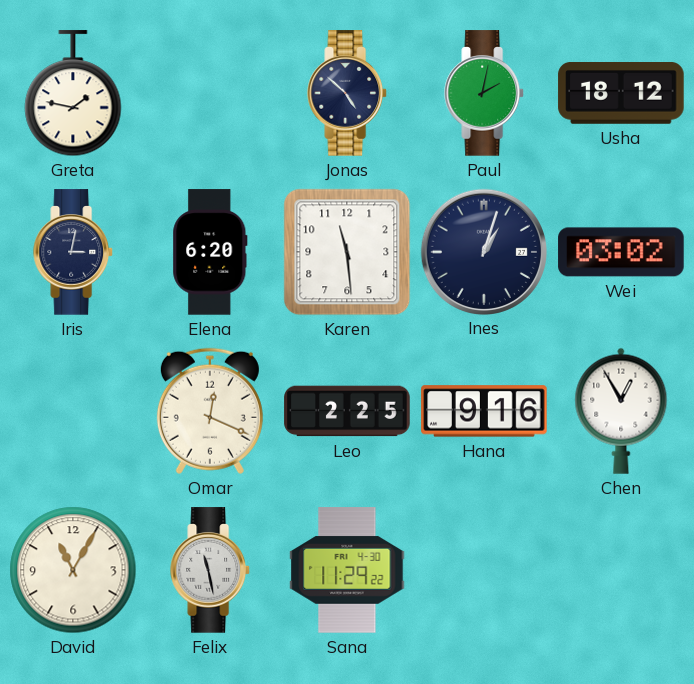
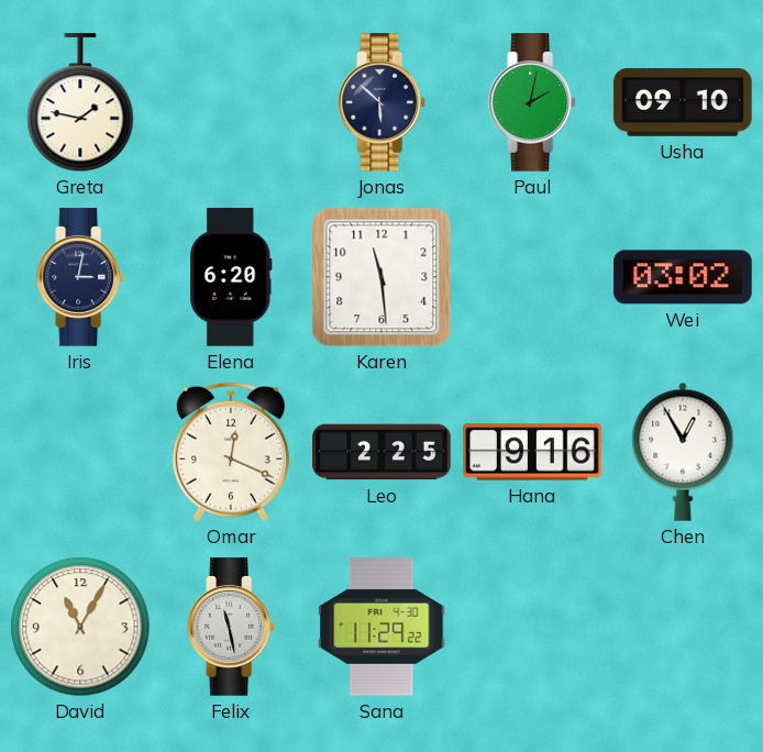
Jonas: 4:52 -> 5:52 (383, 102)
Usha: 18:12 -> 09:10 (683, 103)
Ines: 1:03 -> none (483, 251)
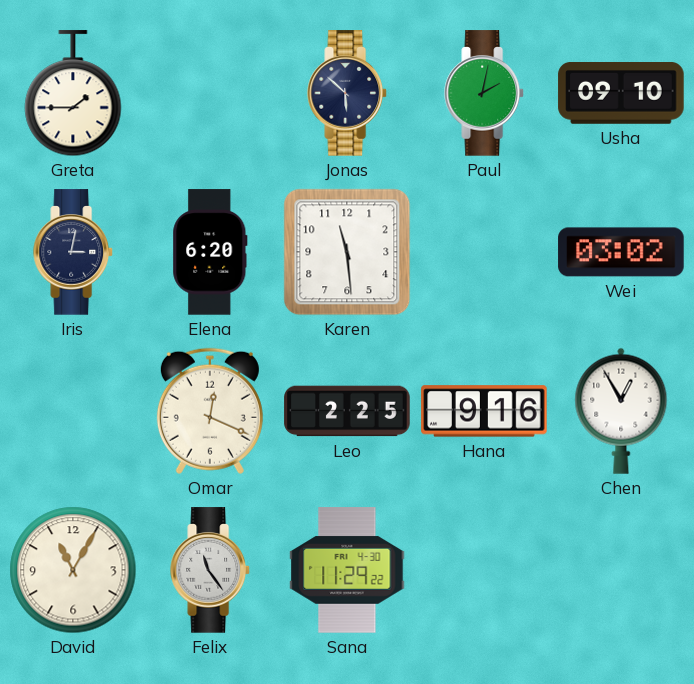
Greta: 1:47 -> 1:45 (73, 94)
Felix: 11:28 -> 11:24 (211, 570)
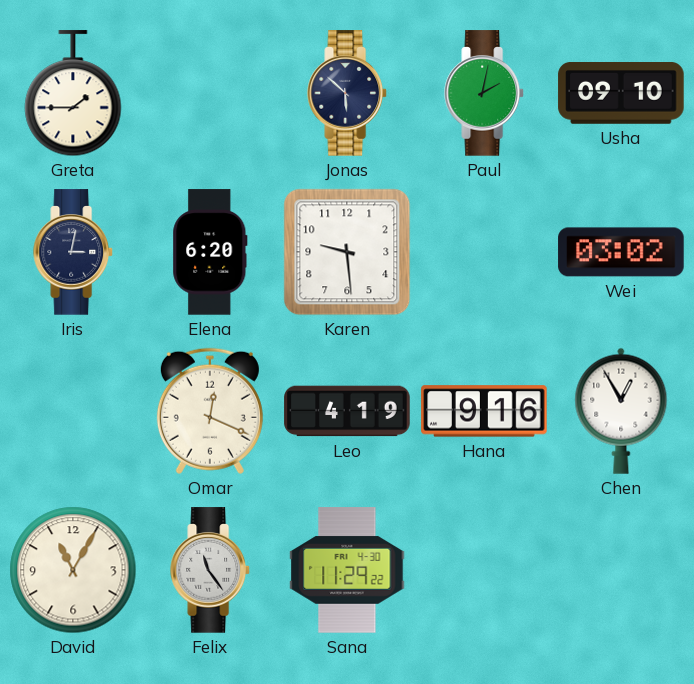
Karen: 11:29 -> 9:29 (347, 252)
Leo: 2:25 -> 4:19 (347, 411)
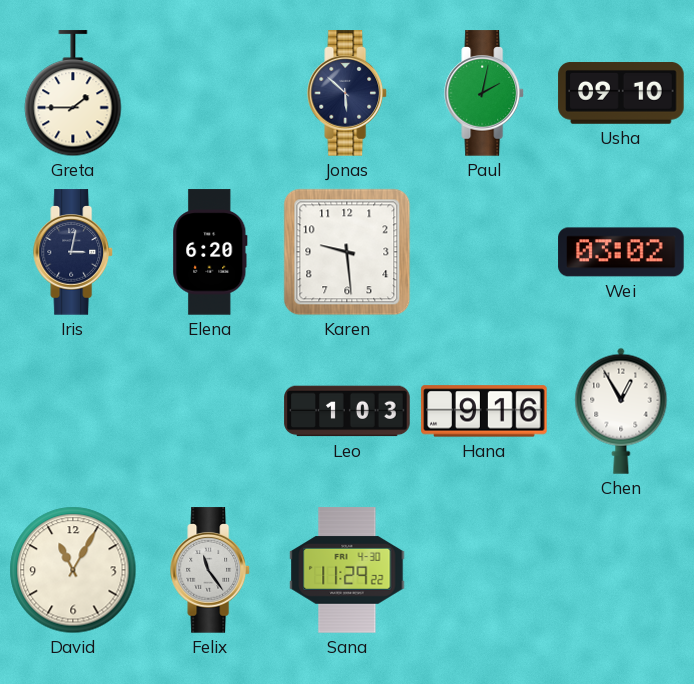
Omar: 12:19 -> none (210, 411)
Leo: 4:19 -> 1:03 (347, 411)
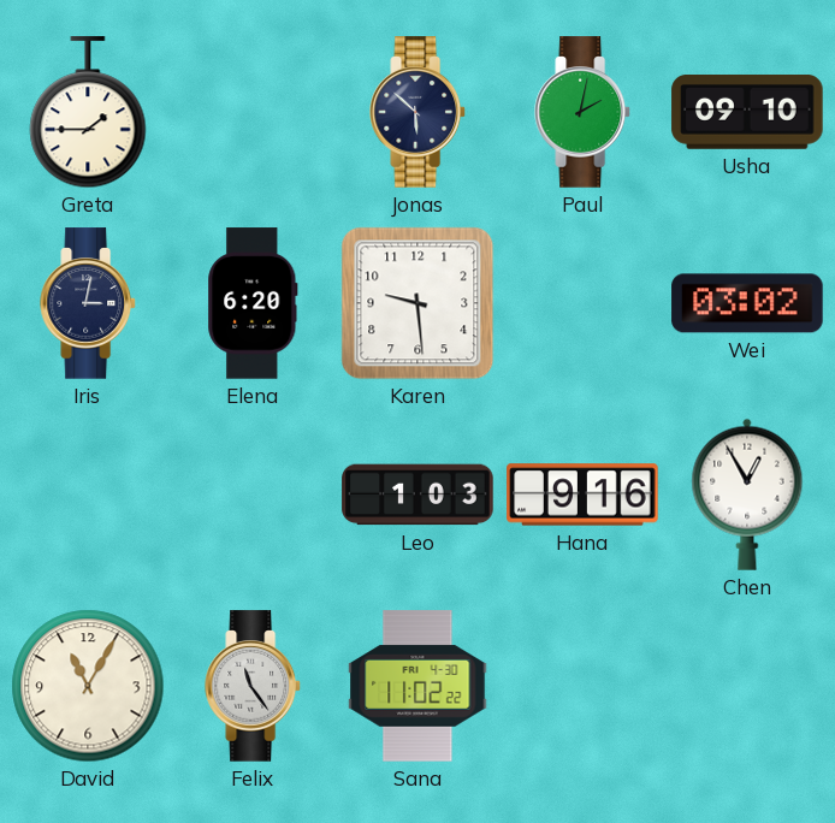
Sana: 11:29 -> 11:02 (417, 686)
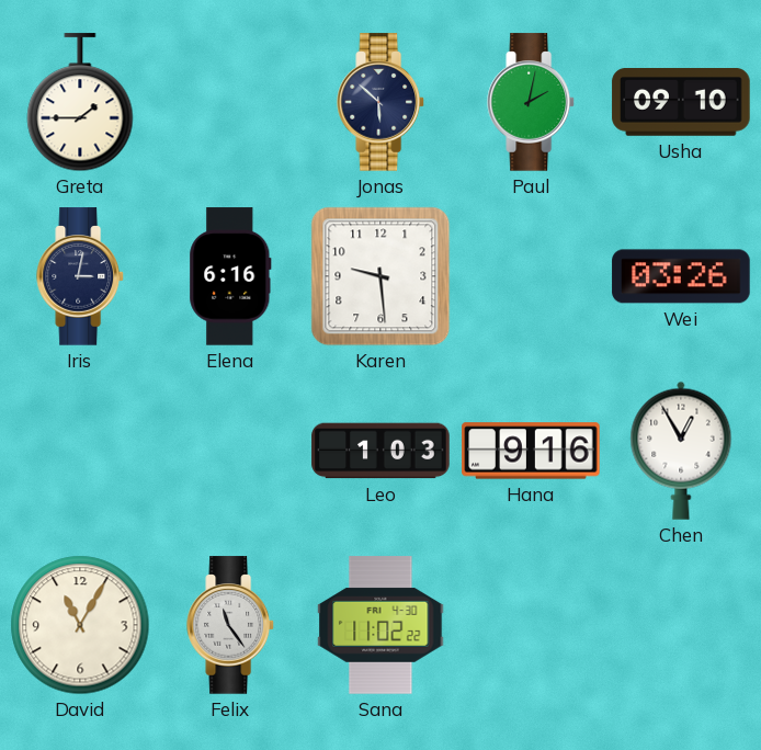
Elena: 6:20 -> 6:16 (230, 276)
Wei: 03:02 -> 03:26 (681, 276)
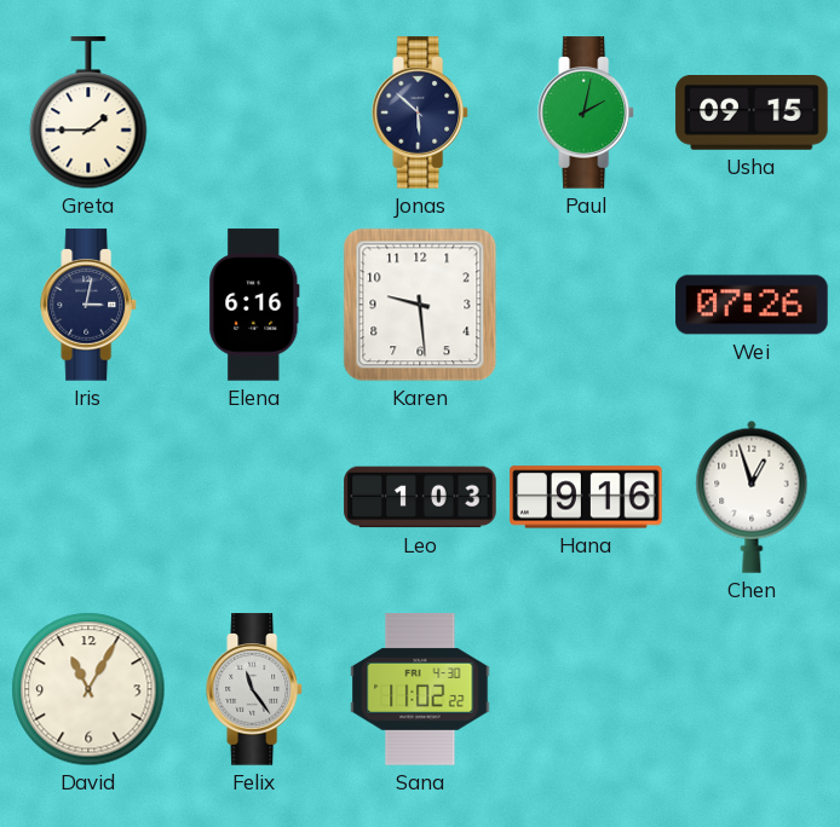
Usha: 09:10 -> 09:15 (752, 114)
Wei: 03:26 -> 07:26 (752, 305)
Chen: 12:55 -> 12:57 (752, 497)
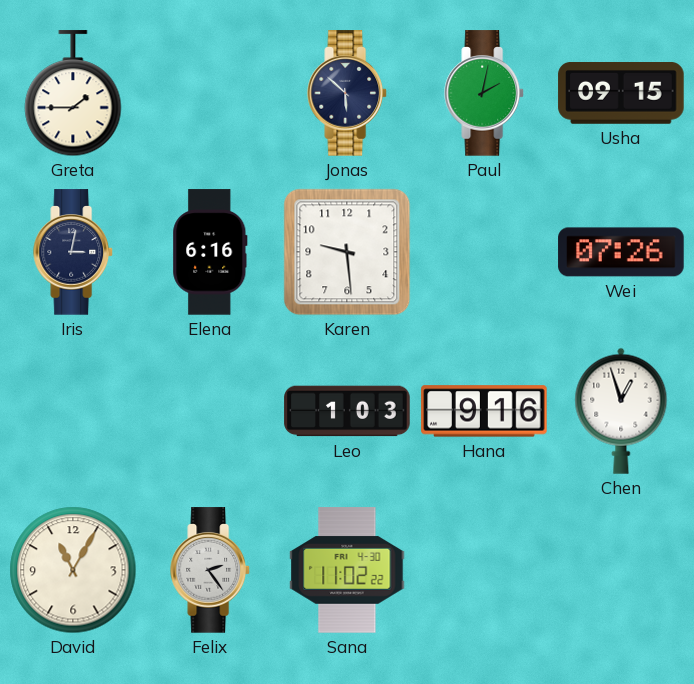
Felix: 11:24 -> 2:24 (211, 570)
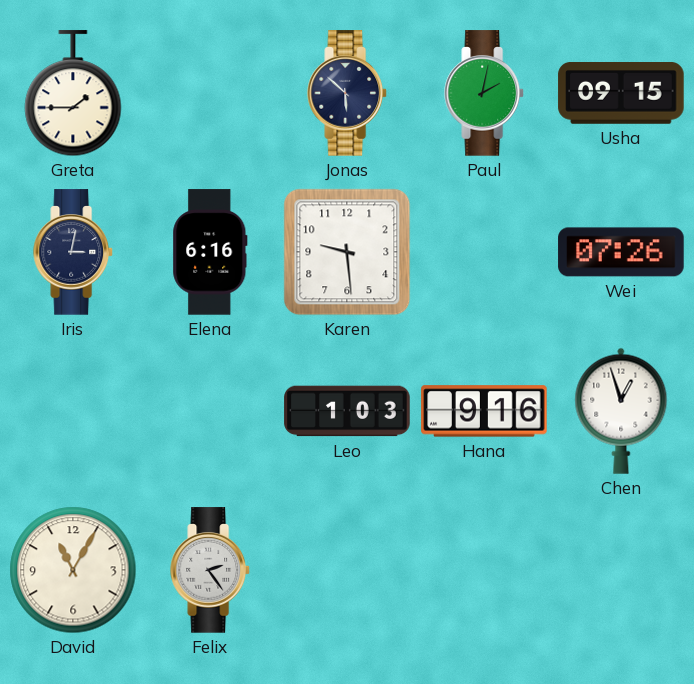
Sana: 11:02 -> none (347, 570)
